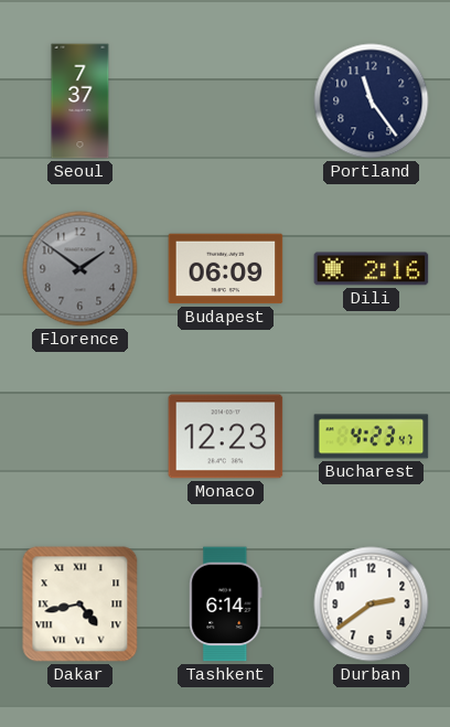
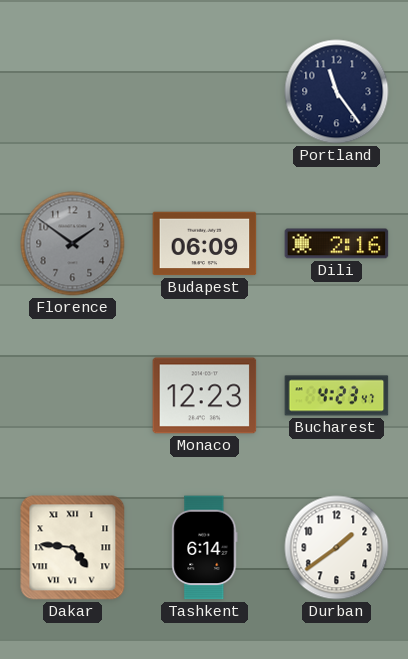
Seoul: 7:37 -> none (81, 101)
Dakar: 4:43 -> 4:46 (73, 548)
Durban: 2:39 -> 1:39 (337, 548)
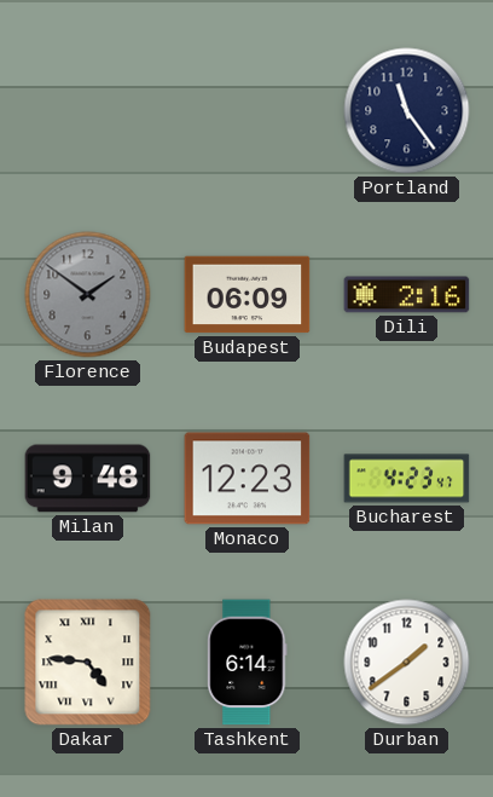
Milan: none -> 9:48 (88, 479)
